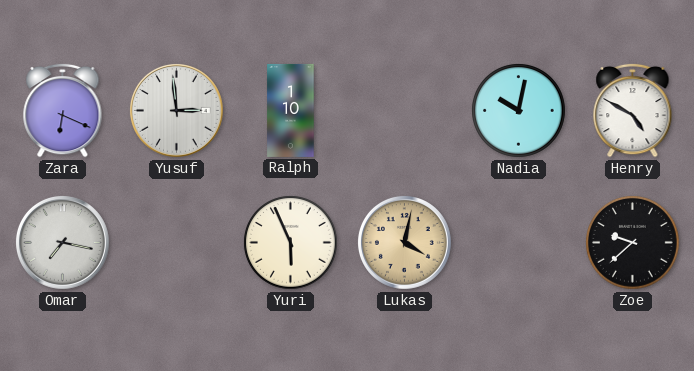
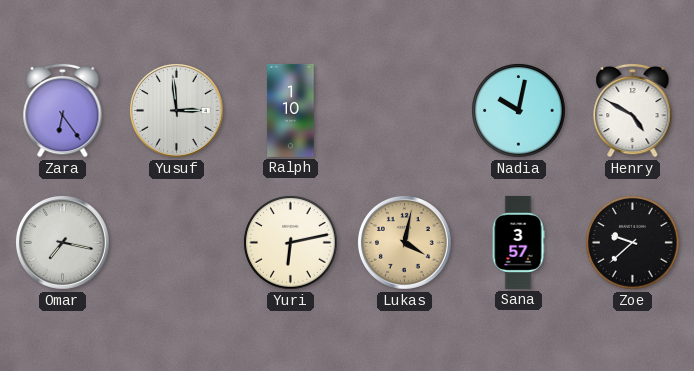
Zara: 6:19 -> 6:24 (63, 110)
Yuri: 5:56 -> 6:13 (291, 243)
Sana: none -> 3:57 (518, 242)
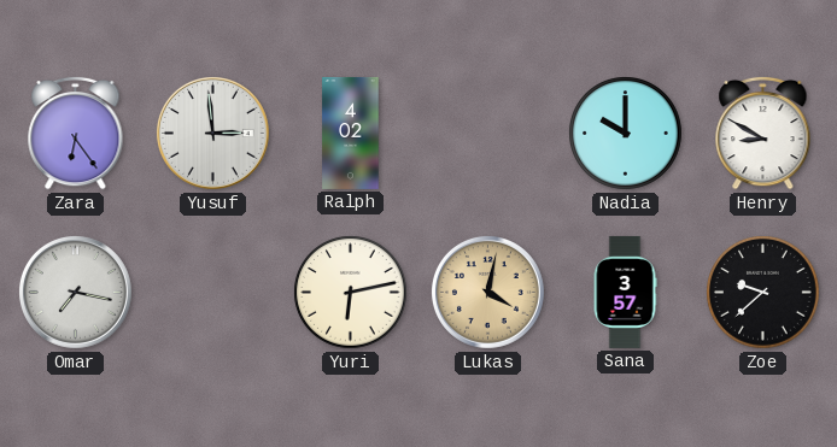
Ralph: 1:10 -> 4:02 (351, 133)
Nadia: 10:02 -> 10:00 (626, 134)
Henry: 4:50 -> 8:50 (763, 133)
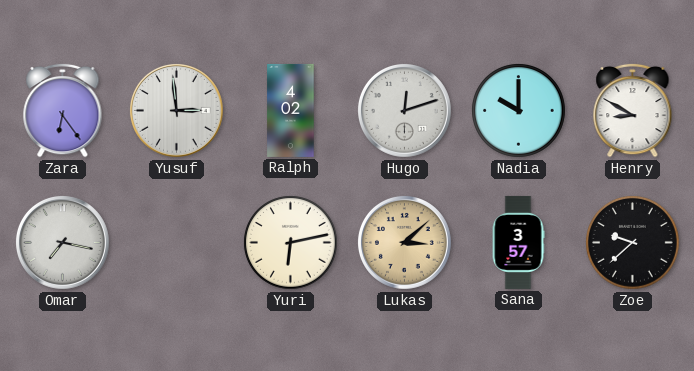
Hugo: none -> 12:12 (404, 110)
Lukas: 4:02 -> 3:08 (404, 242)
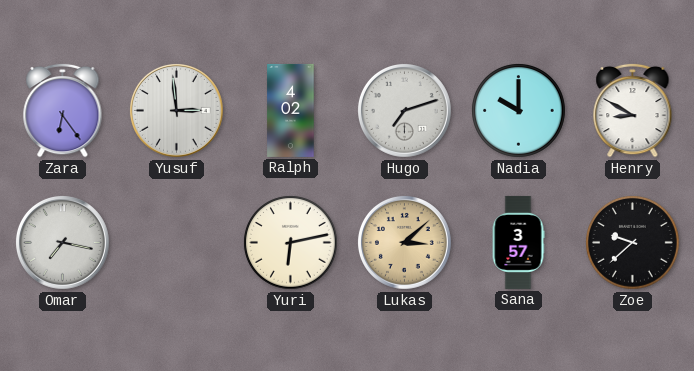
Hugo: 12:12 -> 7:12 (404, 110)
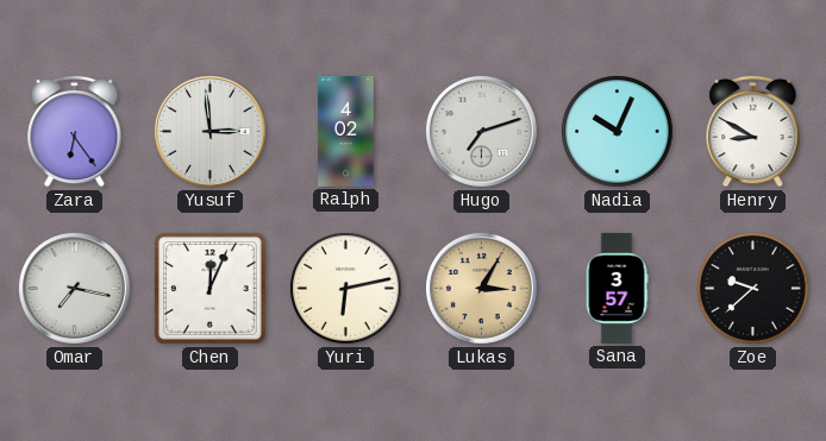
Nadia: 10:00 -> 10:04 (618, 132)
Chen: none -> 12:04 (211, 289)
Lukas: 3:08 -> 3:05 (481, 288)
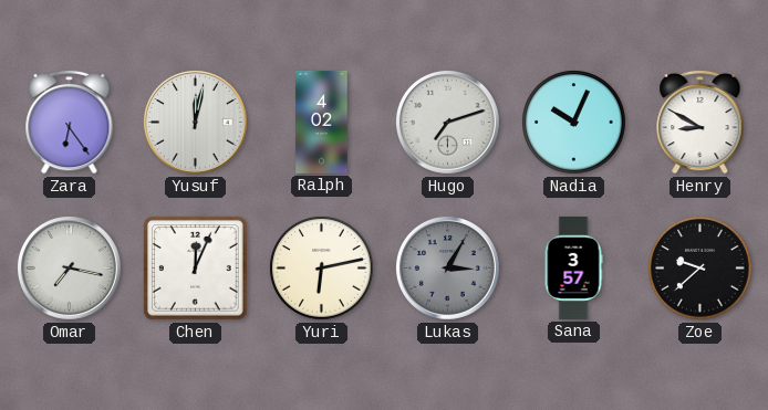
Yusuf: 2:59 -> 12:02 (195, 122)
Lukas dial: champagne -> grey (447, 267)
